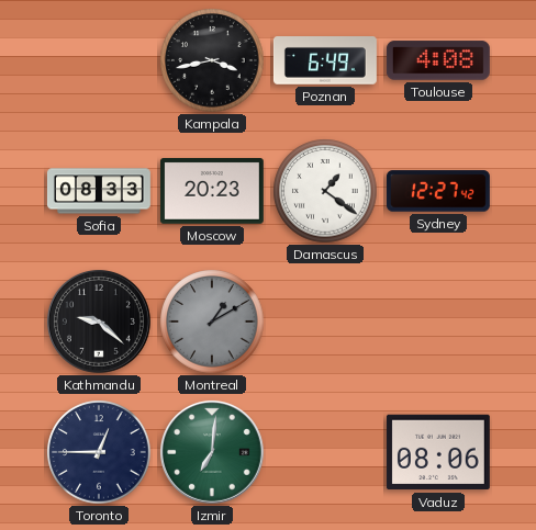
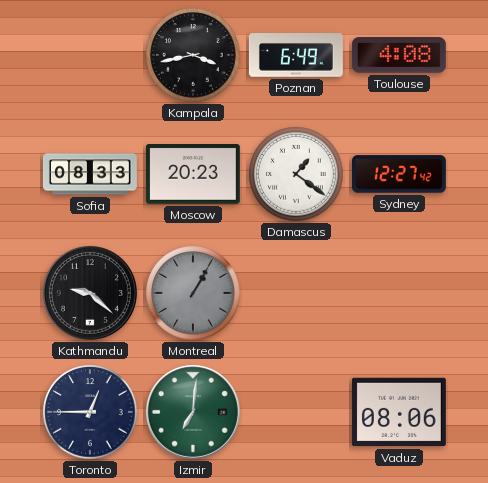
Montreal: 1:10 -> 1:05 (193, 293)
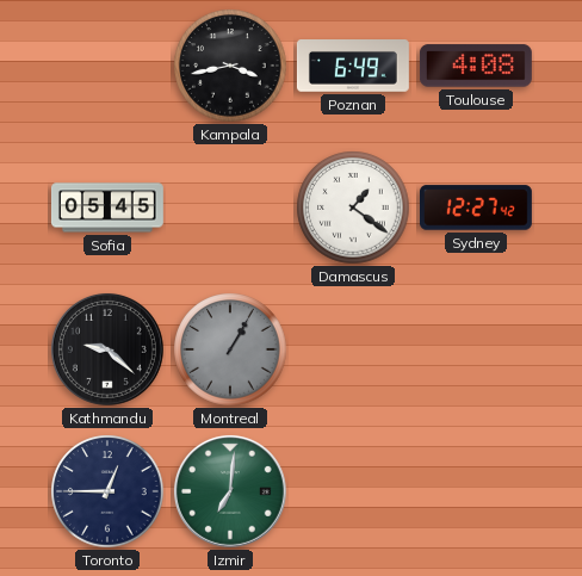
Sofia: 08:33 -> 05:45 (107, 208)
Moscow: 20:23 -> none (193, 175)
Vaduz: 08:06 -> none (399, 412)
